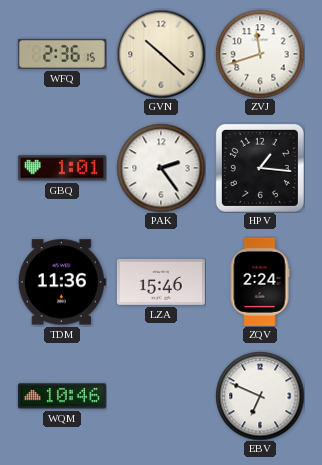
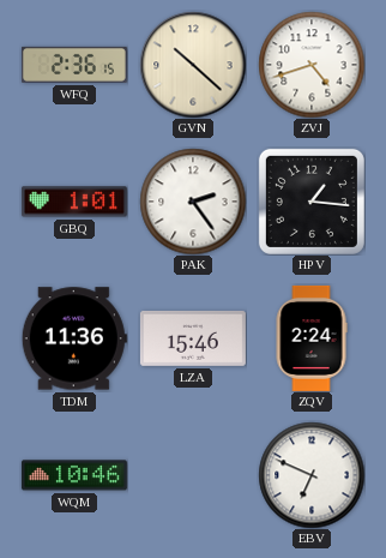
ZVJ: 11:42 -> 4:42 (312, 65)
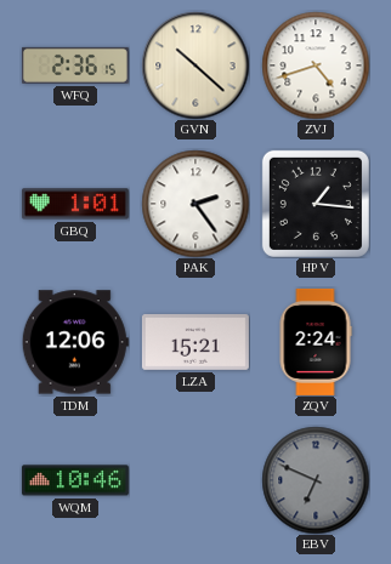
TDM: 11:36 -> 12:06 (75, 342)
LZA: 15:46 -> 15:21 (195, 342)
EBV dial: white -> grey (316, 480)
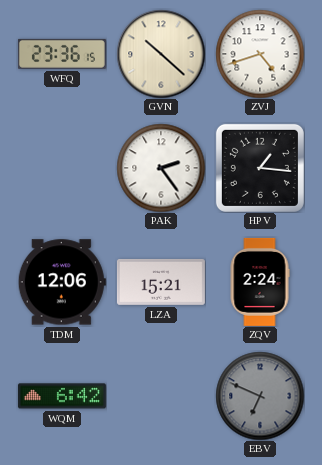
WFQ: 2:36 -> 23:36 (62, 54)
GBQ: 1:01 -> none (75, 204)
WQM: 10:46 -> 6:42 (62, 396)
